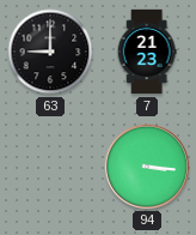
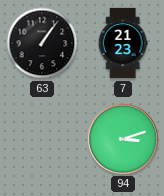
63: 9:00 -> 1:06 (42, 43)
94: 3:16 -> 3:12 (122, 138)
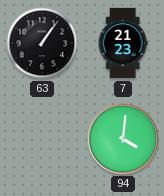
94: 3:12 -> 4:01 (122, 138)
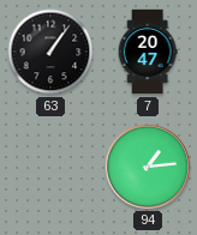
7: 21:23 -> 20:47 (148, 52)
94: 4:01 -> 1:14 (147, 165)
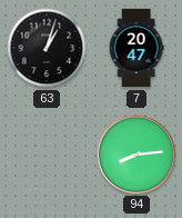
63: 1:06 -> 1:03 (47, 48)
94: 1:14 -> 8:14 (135, 153)
